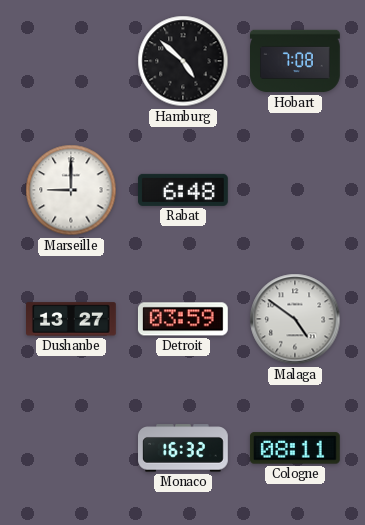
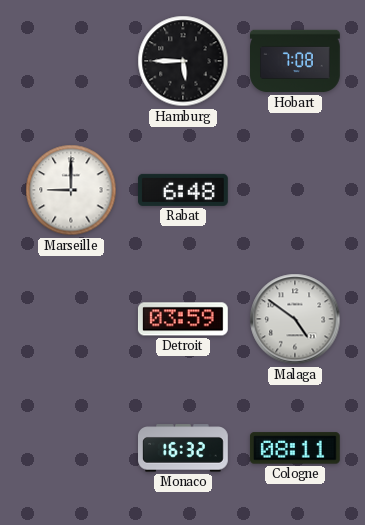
Hamburg: 4:52 -> 5:45 (183, 61)
Dushanbe: 13:27 -> none (72, 319)
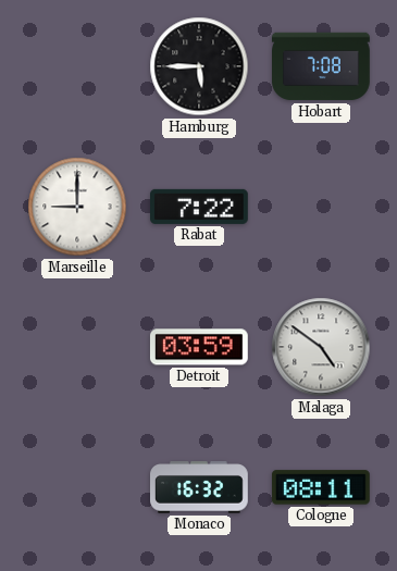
Rabat: 6:48 -> 7:22 (200, 207)
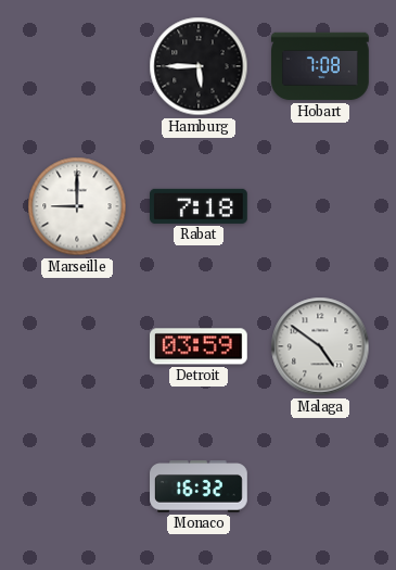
Rabat: 7:22 -> 7:18 (200, 206)
Cologne: 08:11 -> none (321, 487)
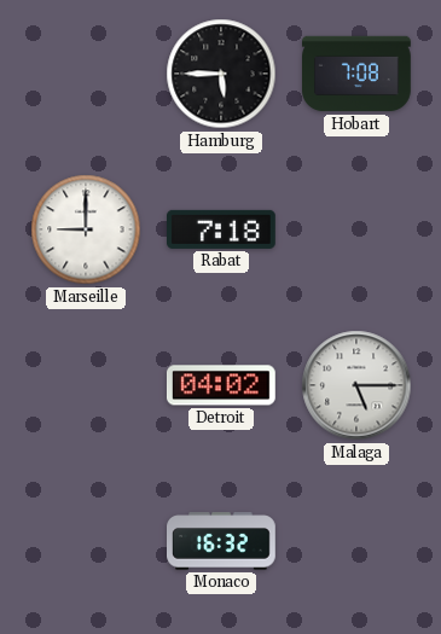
Detroit: 03:59 -> 04:02 (221, 385)
Malaga: 4:51 -> 5:15 (356, 385)
